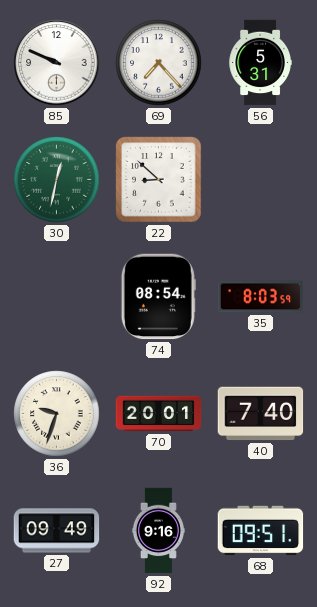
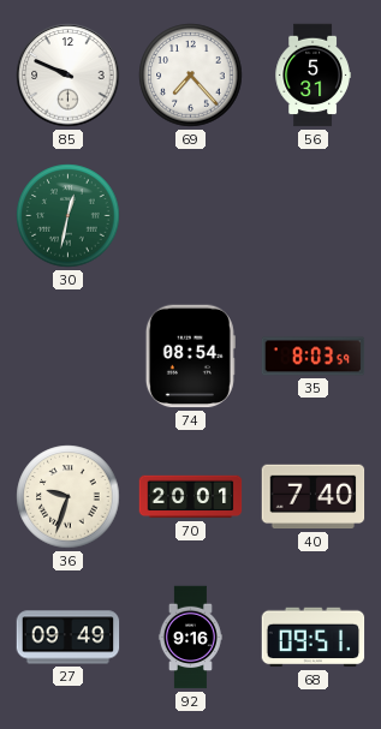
22: 8:52 -> none (159, 180)
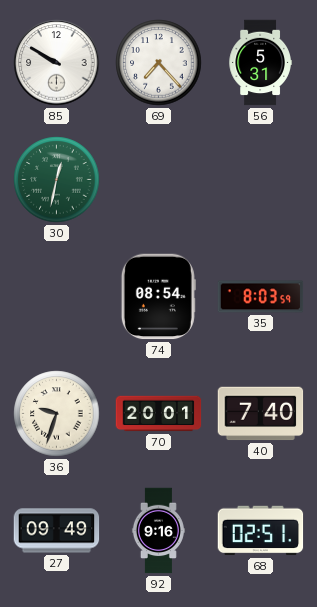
85: 9:49 -> 9:50 (57, 63)
68: 09:51 -> 02:51 (261, 531)
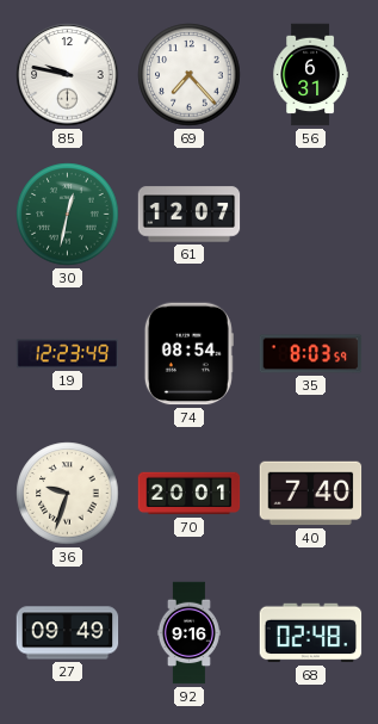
85: 9:50 -> 9:47 (68, 75)
56: 5:31 -> 6:31 (310, 75)
61: none -> 12:07 (190, 215)
19: none -> 12:23 (68, 354)
68: 02:51 -> 02:48 (311, 633)
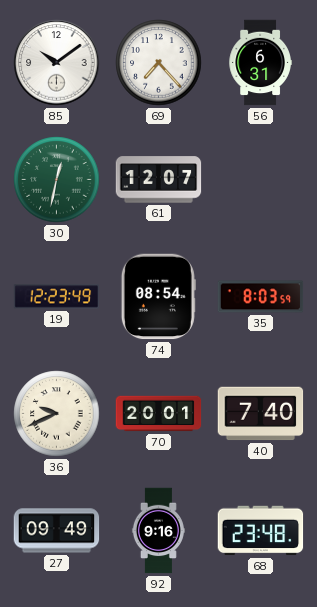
85: 9:47 -> 10:09 (57, 63)
36: 9:33 -> 9:41 (57, 414)
68: 02:48 -> 23:48 (261, 531)
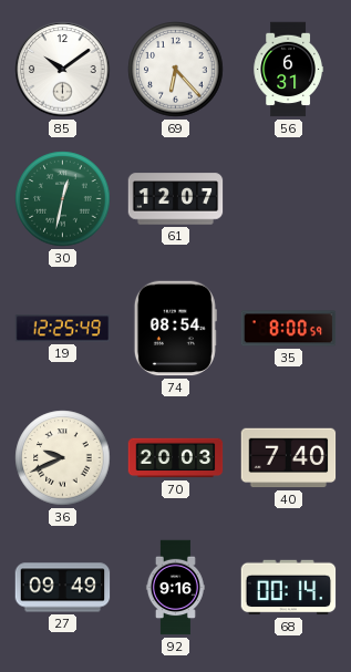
69: 7:23 -> 6:23 (176, 70)
19: 12:23 -> 12:25 (63, 329)
35: 8:03 -> 8:00 (289, 329)
70: 20:01 -> 20:03 (176, 458)
68: 23:48 -> 00:14 (289, 588)
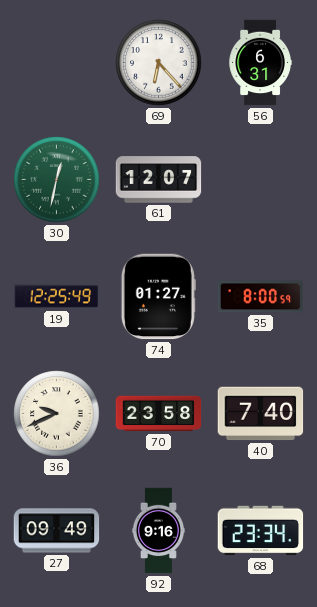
85: 10:09 -> none (63, 70)
74: 08:54 -> 01:27 (158, 297)
70: 20:03 -> 23:58 (159, 414)
68: 00:14 -> 23:34 (261, 531)
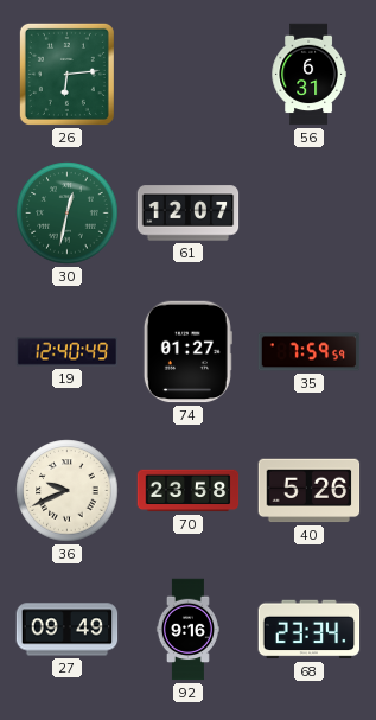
26: none -> 6:14 (66, 74)
69: 6:23 -> none (159, 63)
19: 12:25 -> 12:40 (68, 352)
35: 8:00 -> 7:59 (310, 352)
40: 7:40 -> 5:26 (310, 491)
